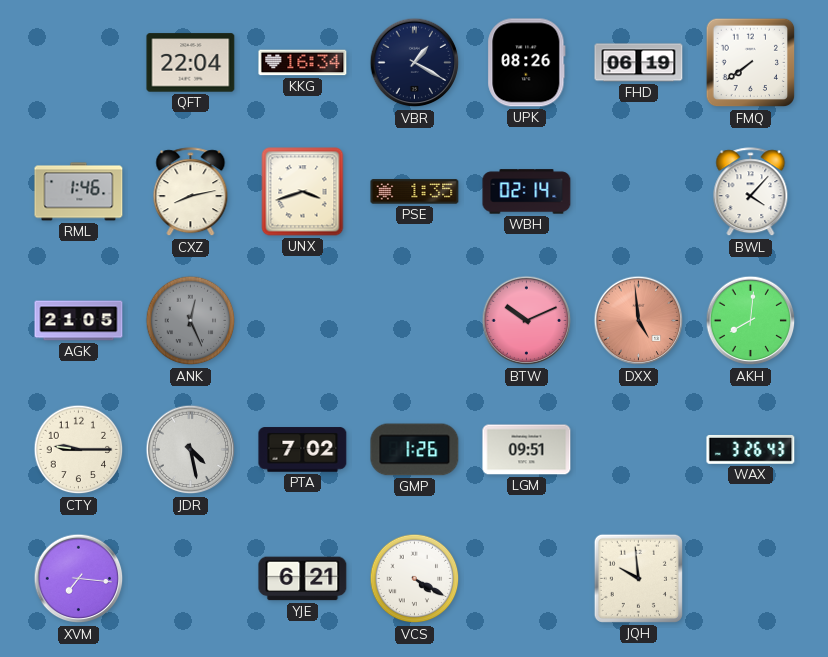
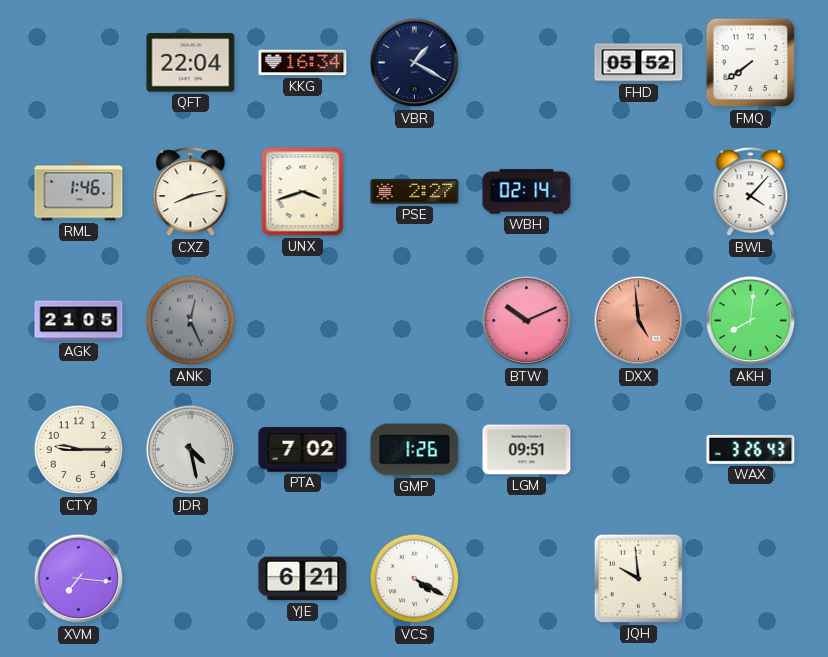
UPK: 08:26 -> none (527, 63)
FHD: 06:19 -> 05:52 (639, 63)
PSE: 1:35 -> 2:27 (415, 192)
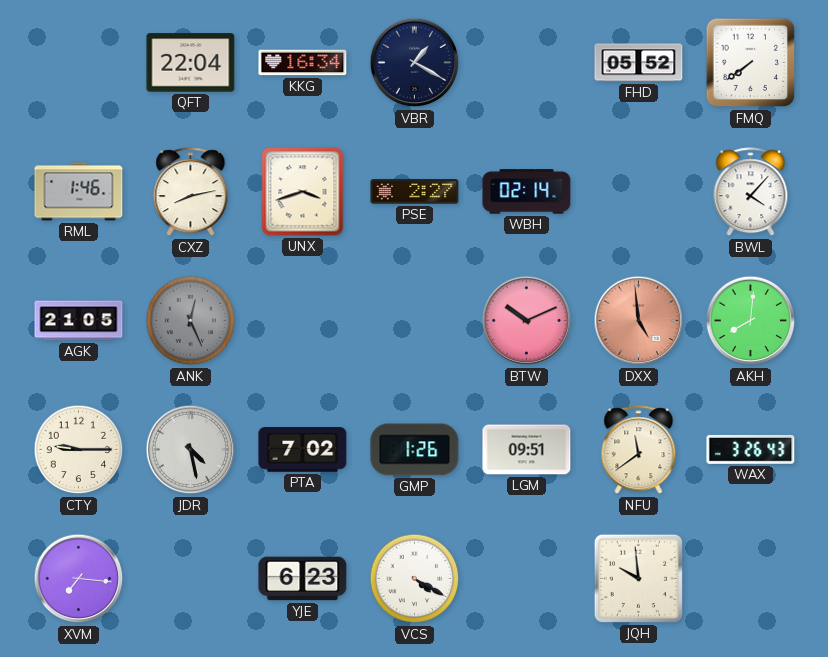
NFU: none -> 11:39 (639, 450)
YJE: 6:21 -> 6:23 (303, 579)
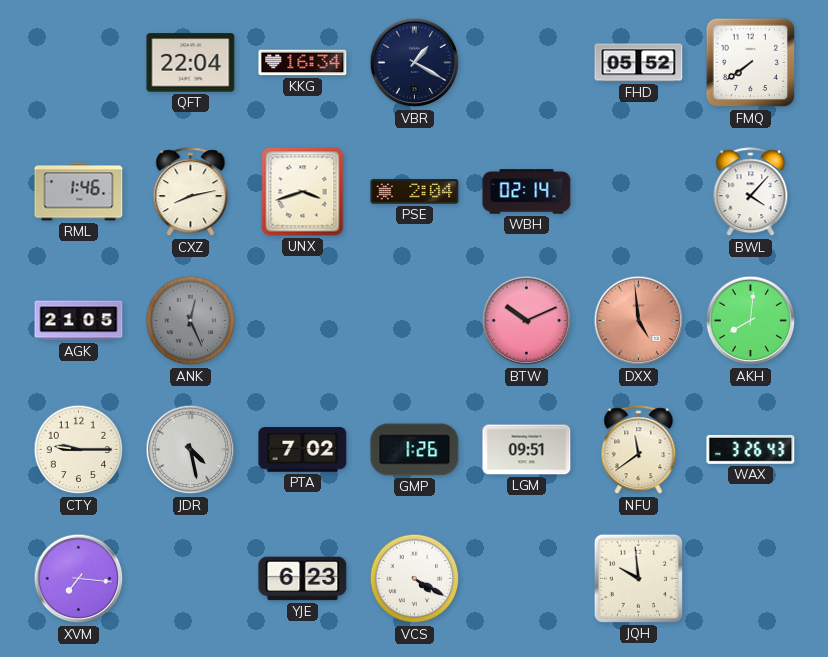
PSE: 2:27 -> 2:04 (415, 192)
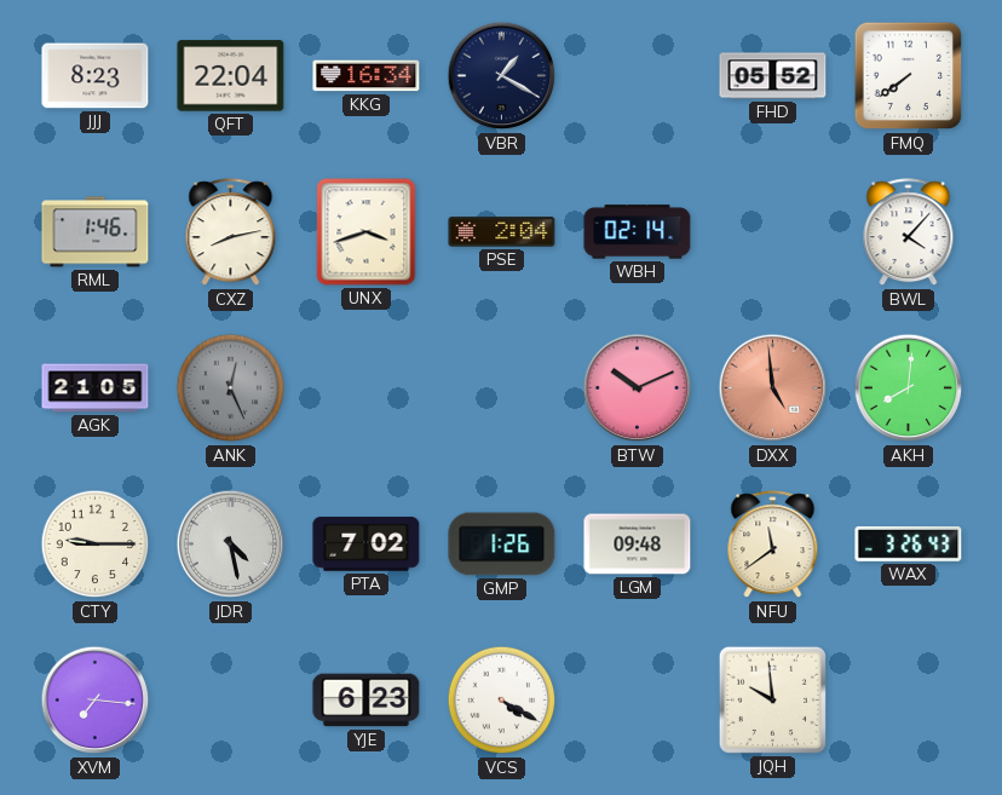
JJJ: none -> 8:23 (96, 76)
LGM: 09:51 -> 09:48 (638, 545)
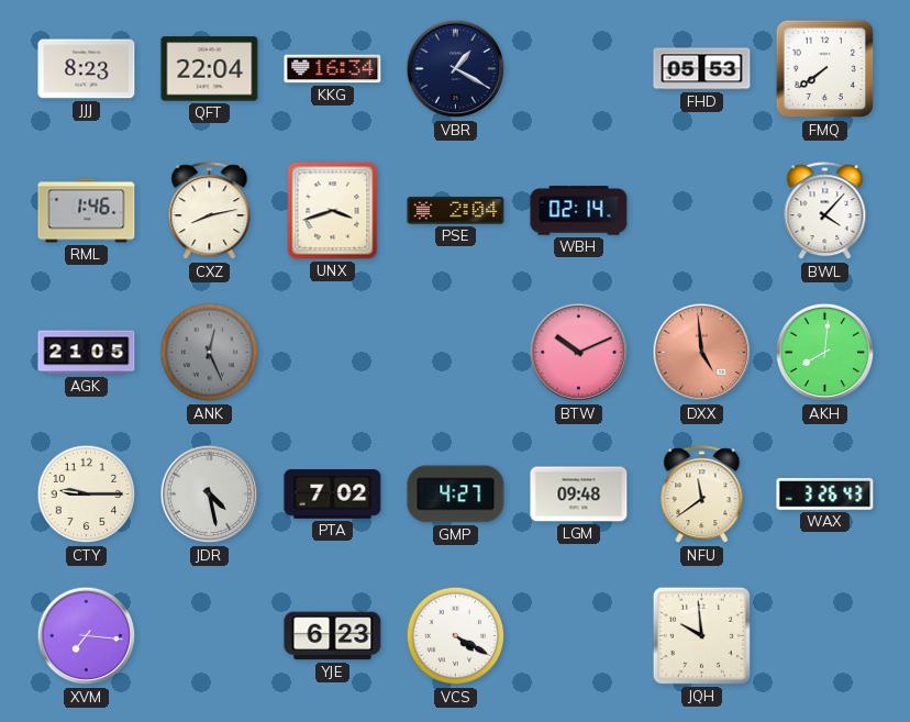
FHD: 05:52 -> 05:53 (702, 69)
GMP: 1:26 -> 4:27 (456, 495)
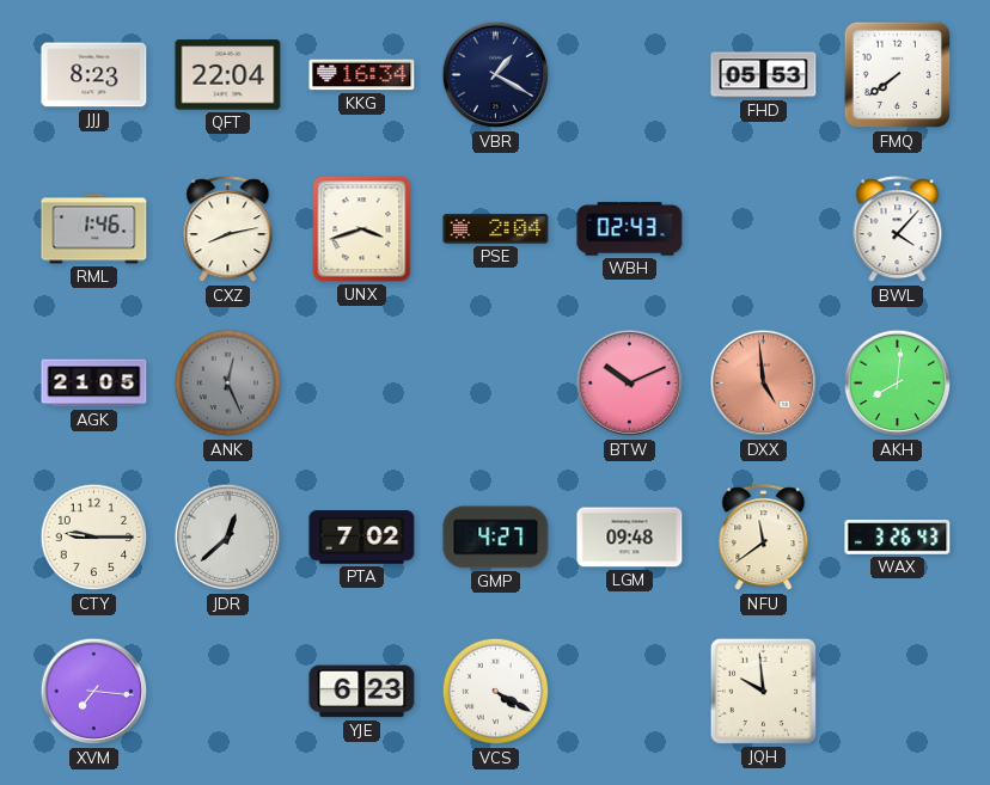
WBH: 02:14 -> 02:43 (630, 229)
JDR: 4:28 -> 12:38 (228, 538)
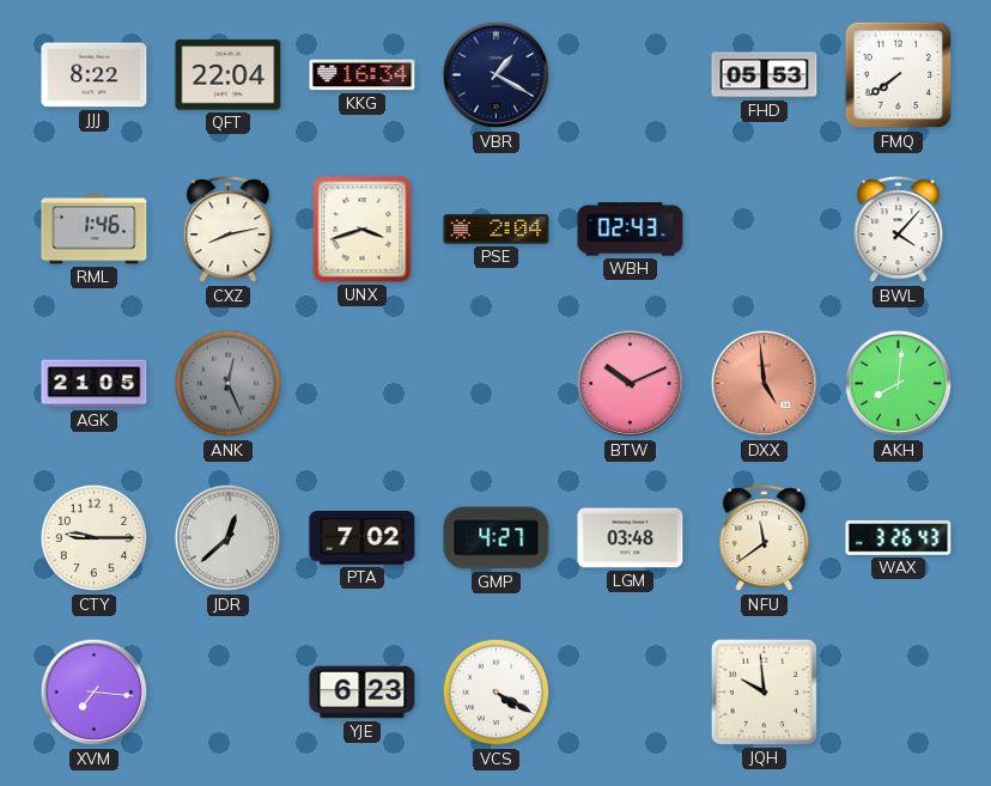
JJJ: 8:23 -> 8:22 (95, 75)
LGM: 09:48 -> 03:48 (631, 538)
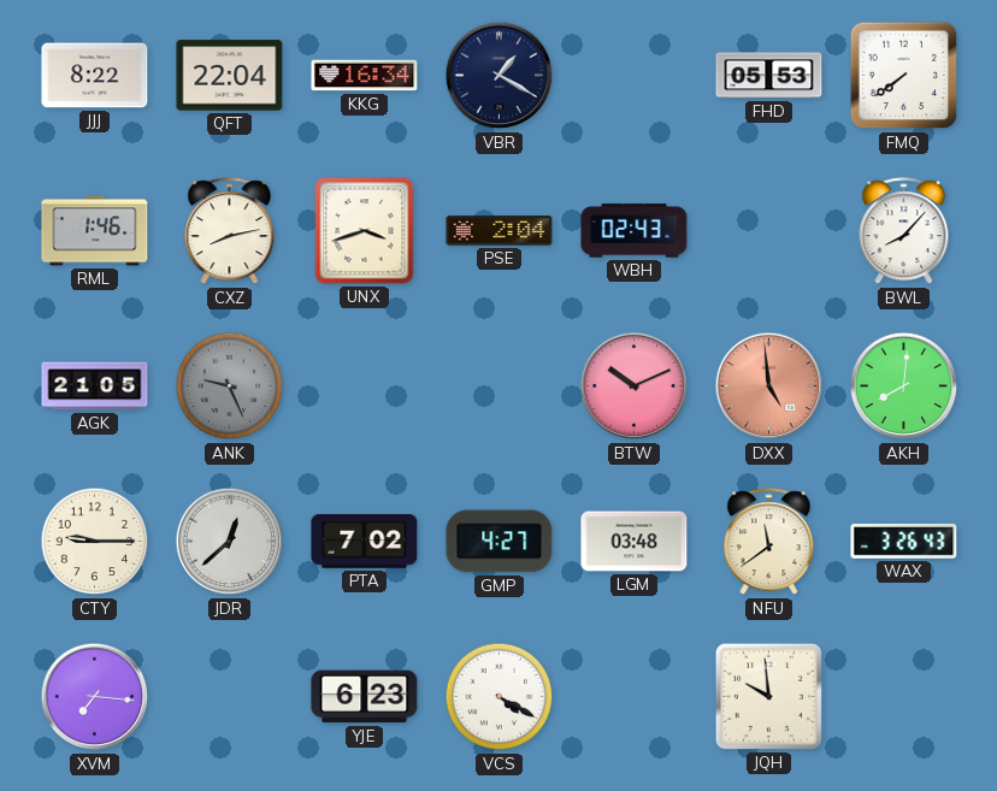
BWL: 4:07 -> 8:07 (904, 231)
ANK: 12:26 -> 9:26 (230, 386)
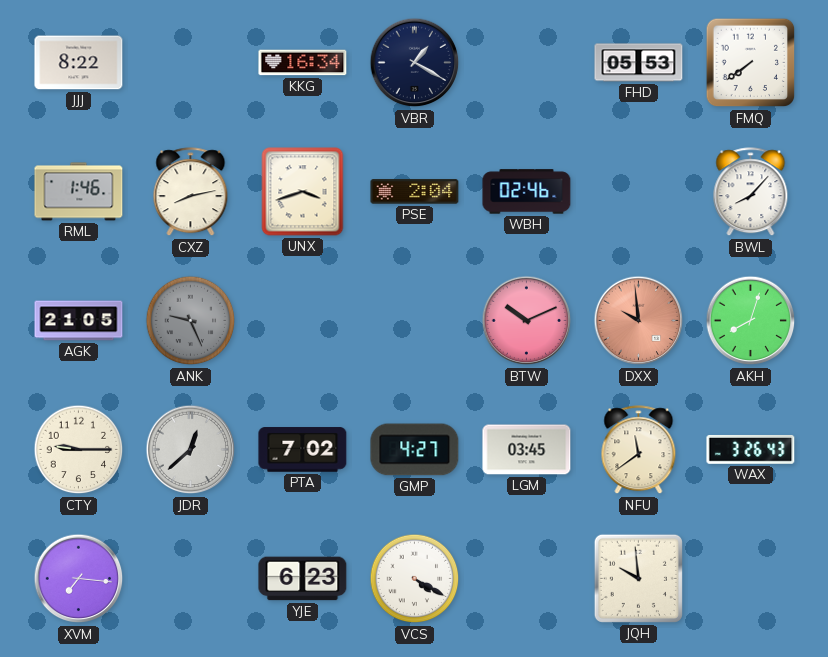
QFT: 22:04 -> none (230, 76)
WBH: 02:43 -> 02:46 (527, 192)
DXX: 4:59 -> 9:59 (639, 321)
AKH: 8:01 -> 8:03 (751, 321)
LGM: 03:48 -> 03:45 (527, 450)
